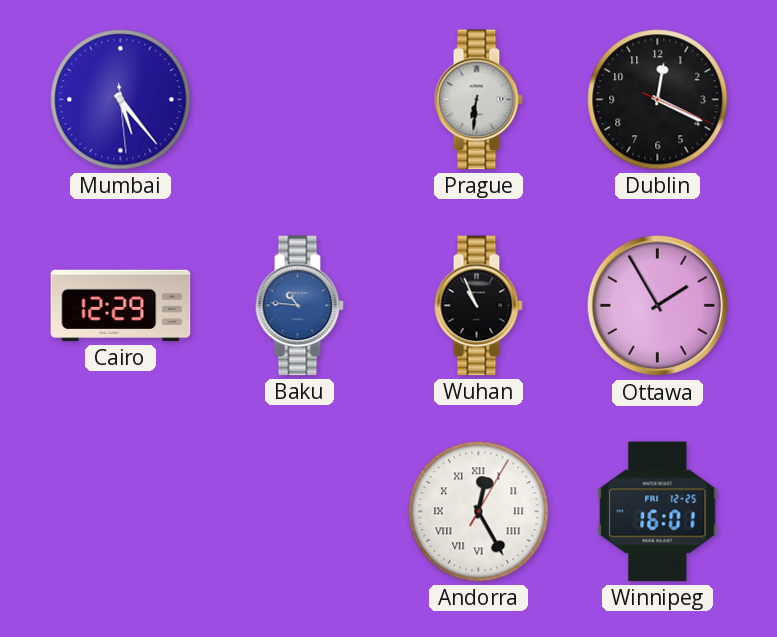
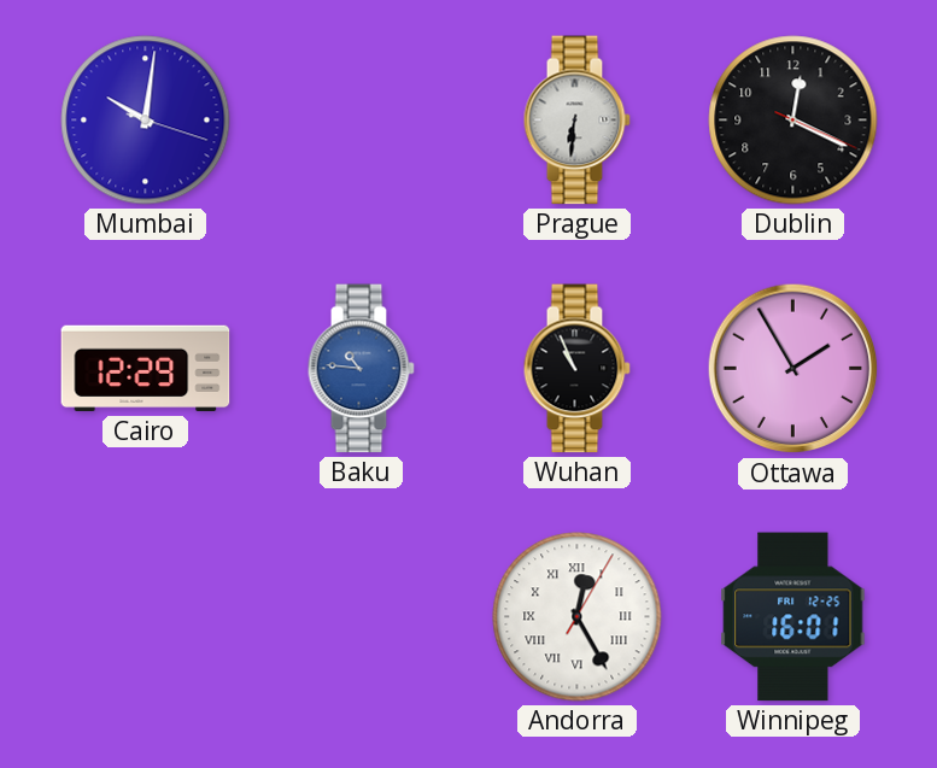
Mumbai: 5:23 -> 10:01 (146, 121)
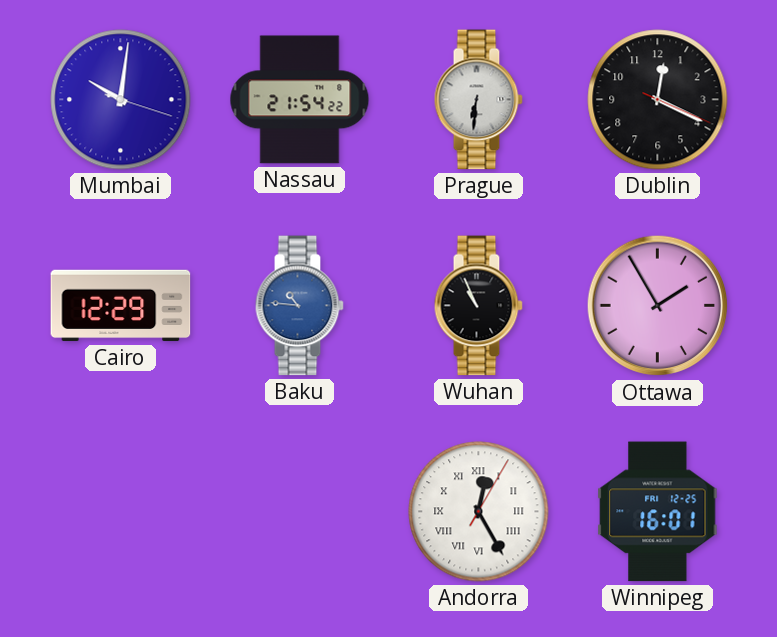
Nassau: none -> 21:54 (300, 100)
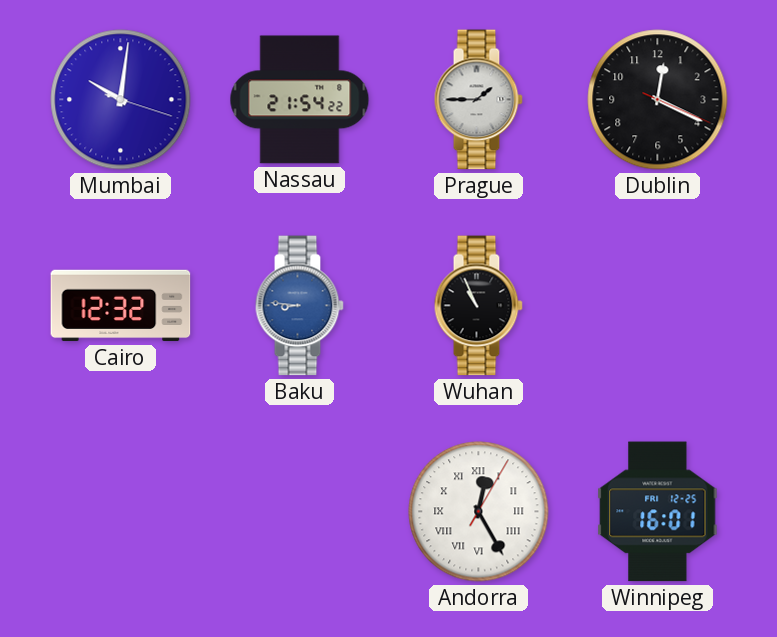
Prague: 6:31 -> 1:45 (478, 100)
Cairo: 12:29 -> 12:32 (121, 306)
Baku: 10:46 -> 8:46 (299, 306)
Ottawa: 1:55 -> none (658, 306)
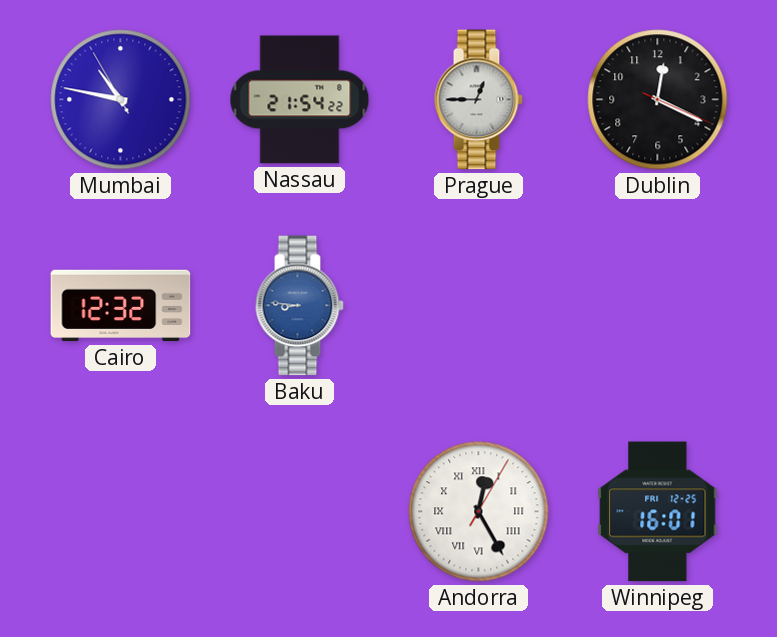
Mumbai: 10:01 -> 10:46 (121, 100)
Prague: 1:45 -> 12:45 (478, 100)
Wuhan: 10:56 -> none (478, 306)
